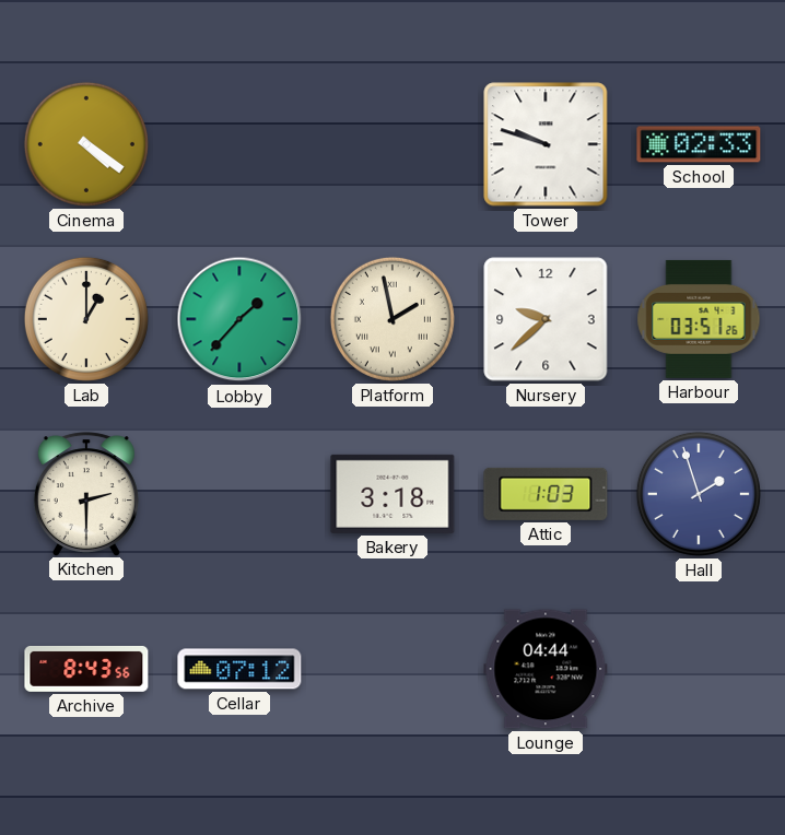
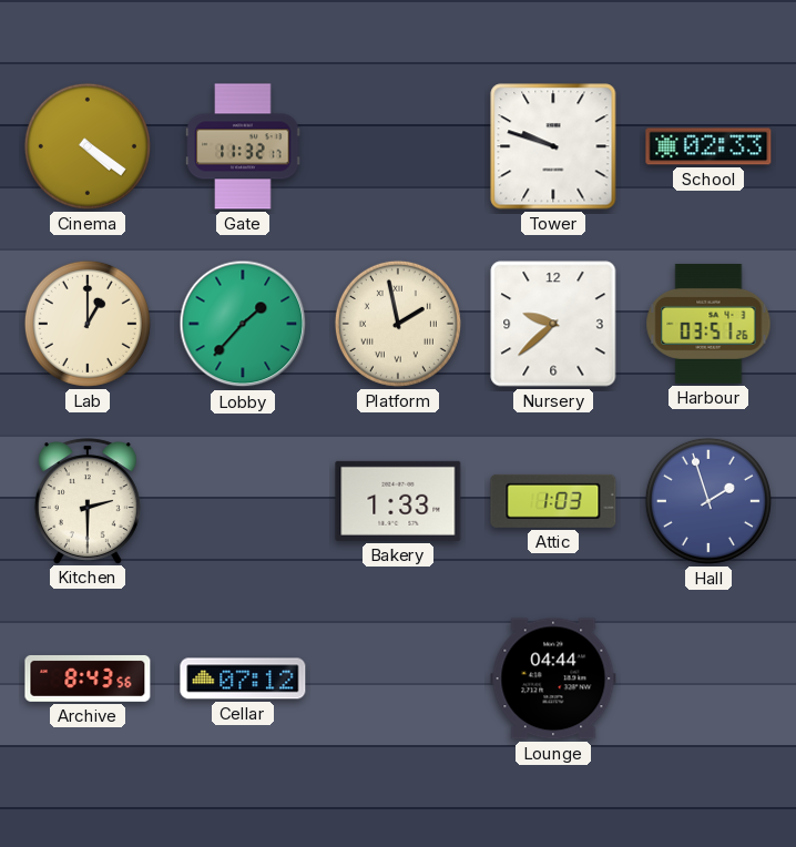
Gate: none -> 11:32 (243, 146)
Bakery: 3:18 -> 1:33 (398, 501)
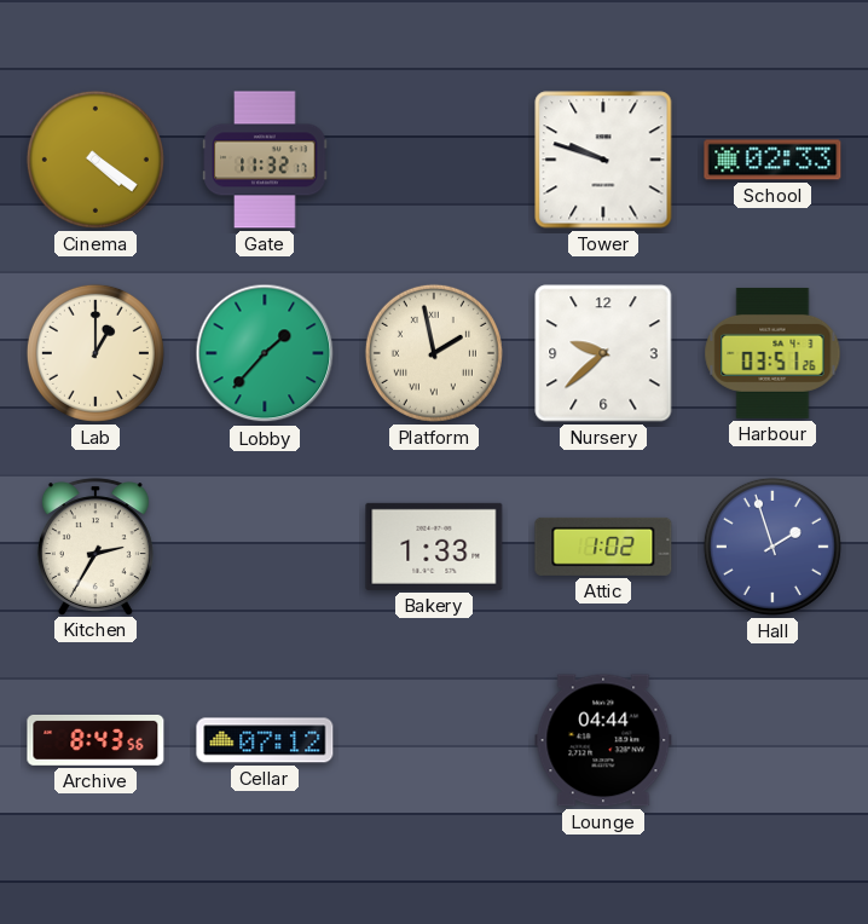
Kitchen: 2:30 -> 2:35 (96, 547)
Attic: 1:03 -> 1:02 (603, 547)
